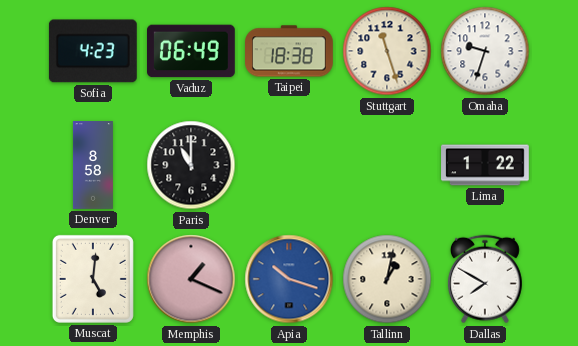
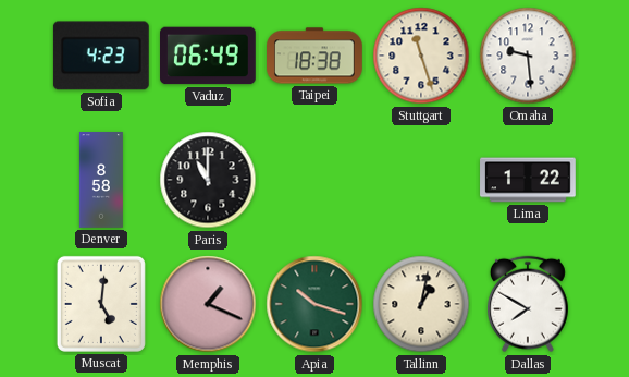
Omaha: 9:33 -> 9:29 (528, 56)
Apia dial: blue -> green (314, 304)
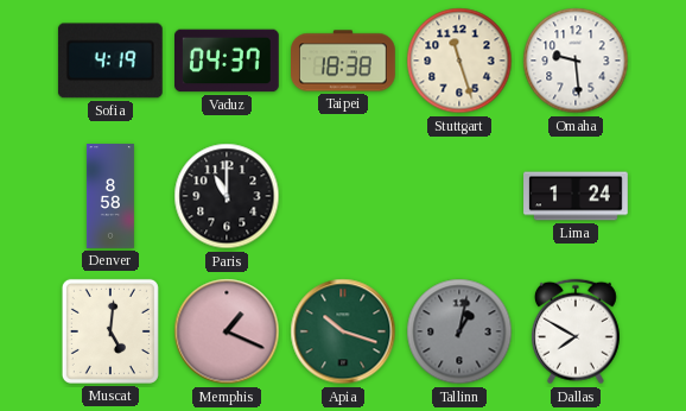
Sofia: 4:23 -> 4:19 (110, 61)
Vaduz: 06:49 -> 04:37 (228, 61)
Lima: 1:22 -> 1:24 (576, 196)
Tallinn dial: cream -> grey (459, 331)
